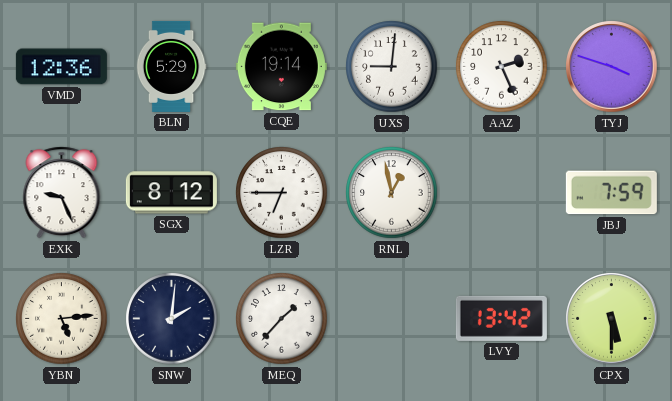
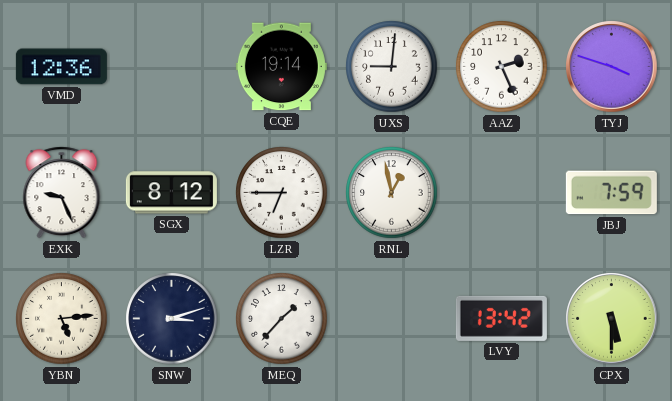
BLN: 5:29 -> none (171, 66)
SNW: 2:01 -> 3:12 (172, 319)
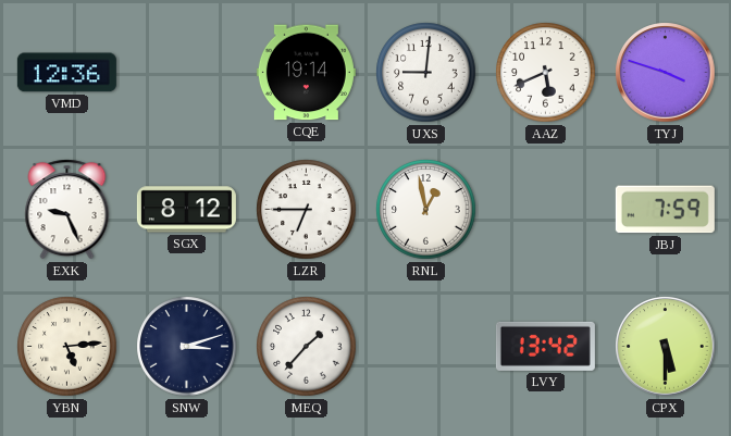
AAZ: 2:26 -> 5:41 (546, 73)
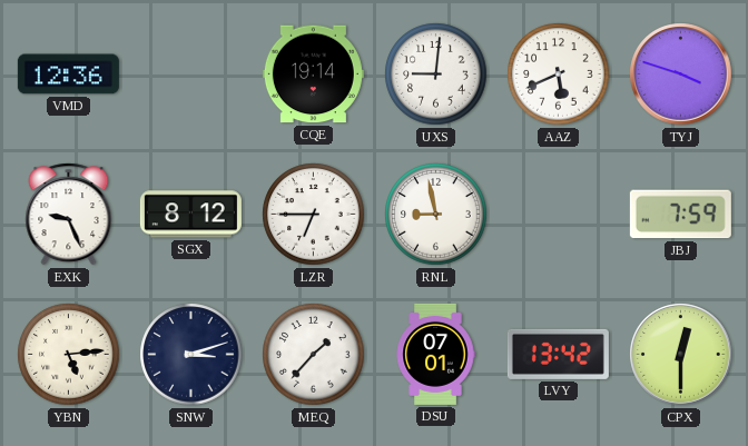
RNL: 12:58 -> 8:58 (436, 215)
DSU: none -> 07:01 (435, 354)
CPX: 5:30 -> 12:30 (681, 355)
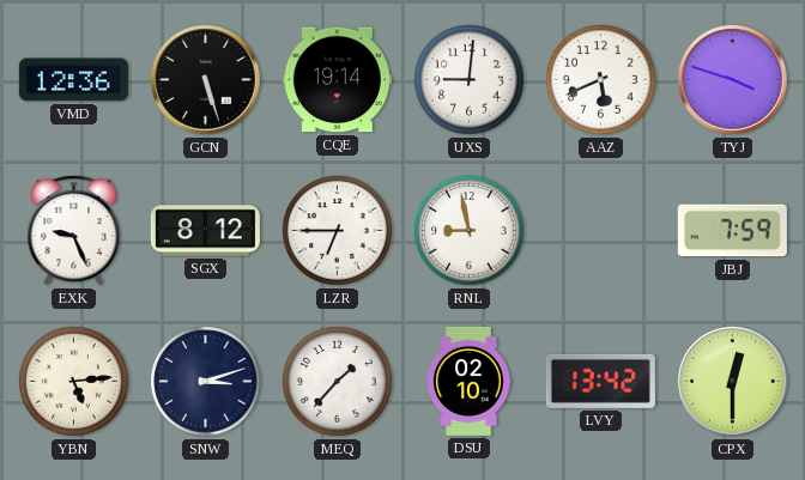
GCN: none -> 5:27 (206, 80)
DSU: 07:01 -> 02:10 (468, 381)
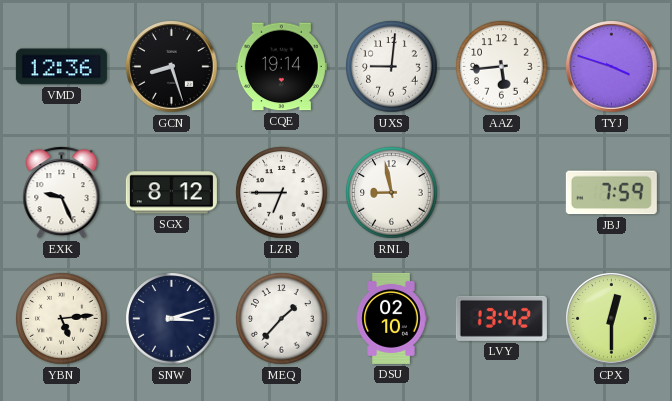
GCN: 5:27 -> 8:27 (172, 67)
AAZ: 5:41 -> 5:44 (502, 67)
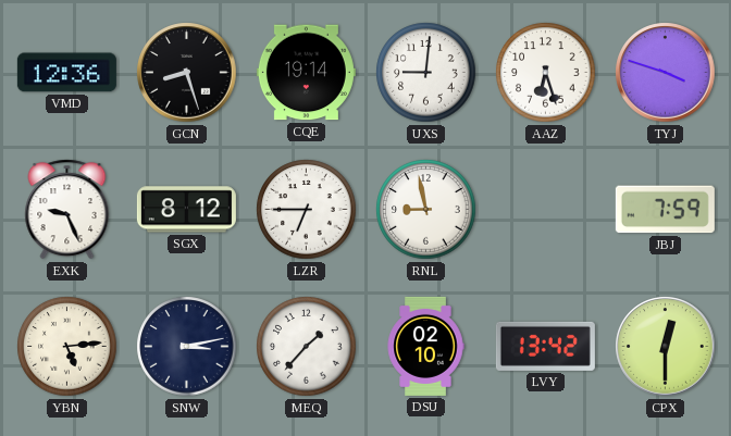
AAZ: 5:44 -> 6:27 (546, 73)
SNW: 3:12 -> 3:13 (187, 347)
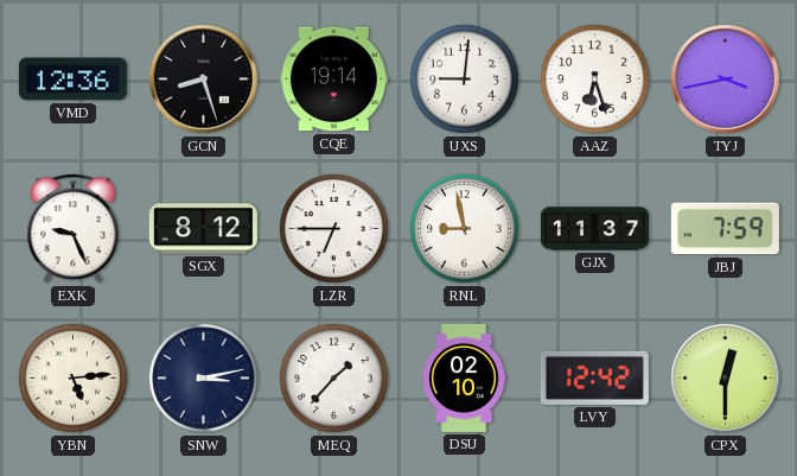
TYJ: 3:48 -> 3:43 (726, 80)
GJX: none -> 11:37 (594, 229)
LVY: 13:42 -> 12:42 (594, 377)
